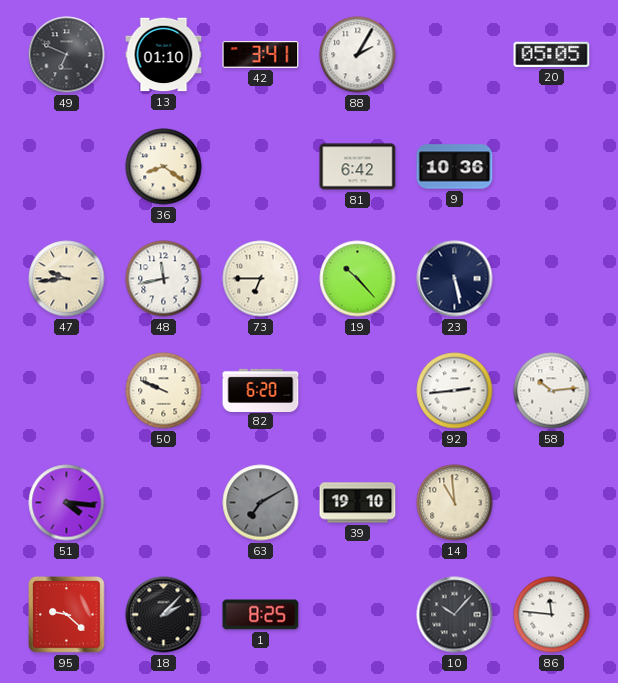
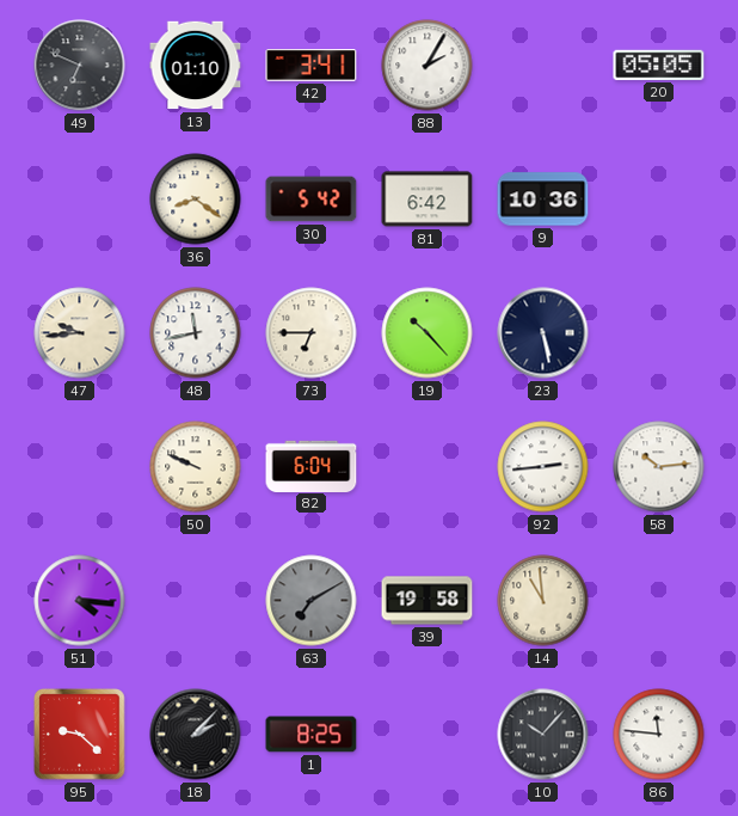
30: none -> 5:42 (312, 200)
82: 6:20 -> 6:04 (312, 466)
39: 19:10 -> 19:58 (428, 601)
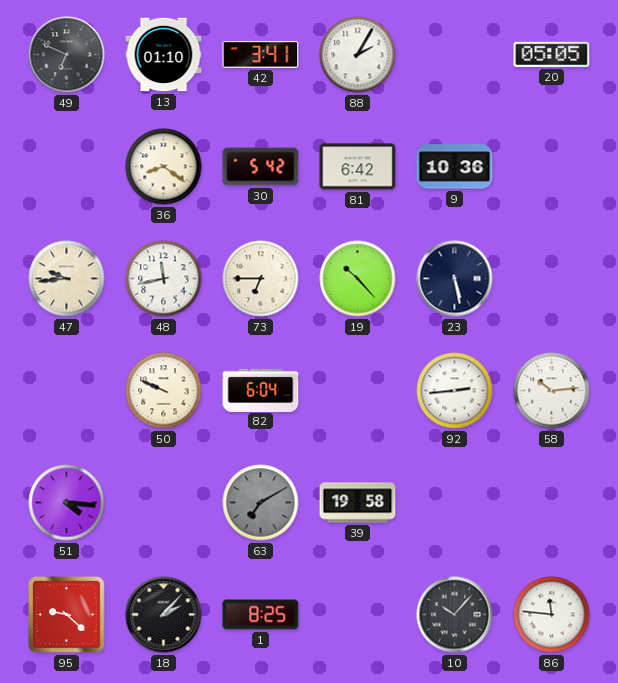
14: 10:59 -> none (543, 601)
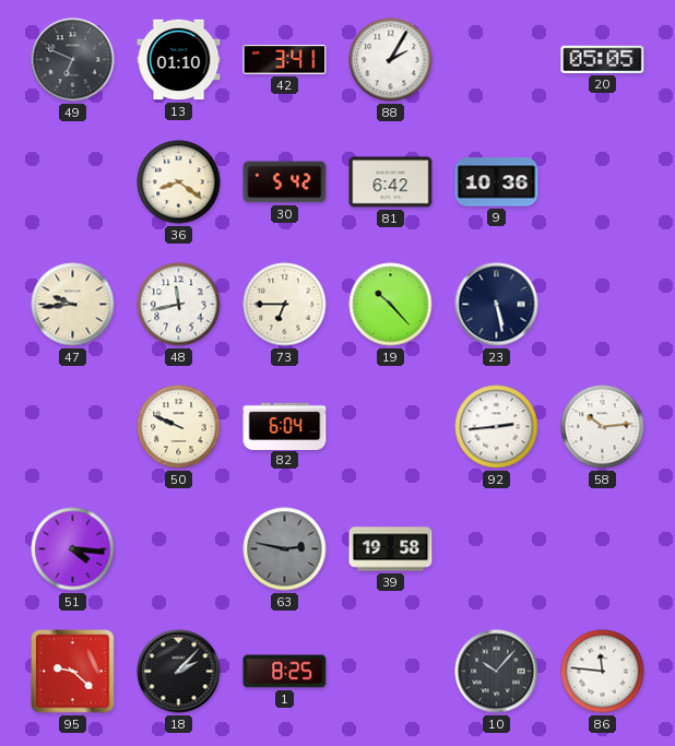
63: 7:10 -> 2:47 (285, 549)
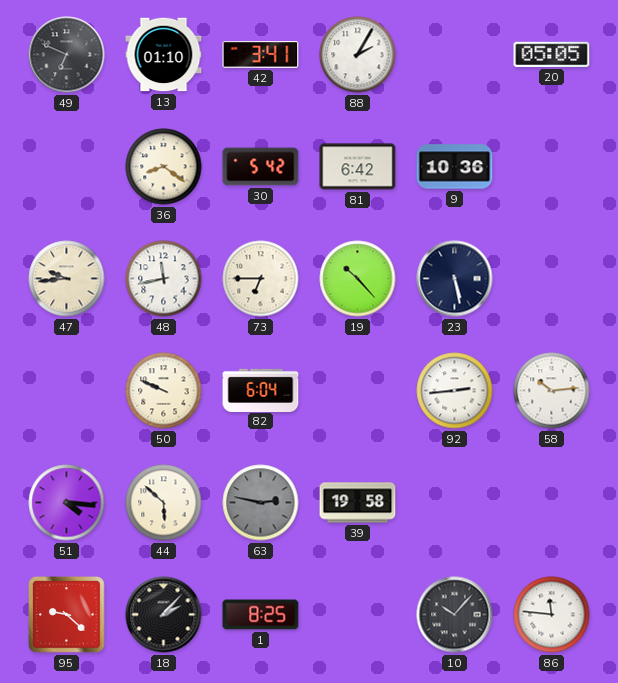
44: none -> 5:52 (164, 503)
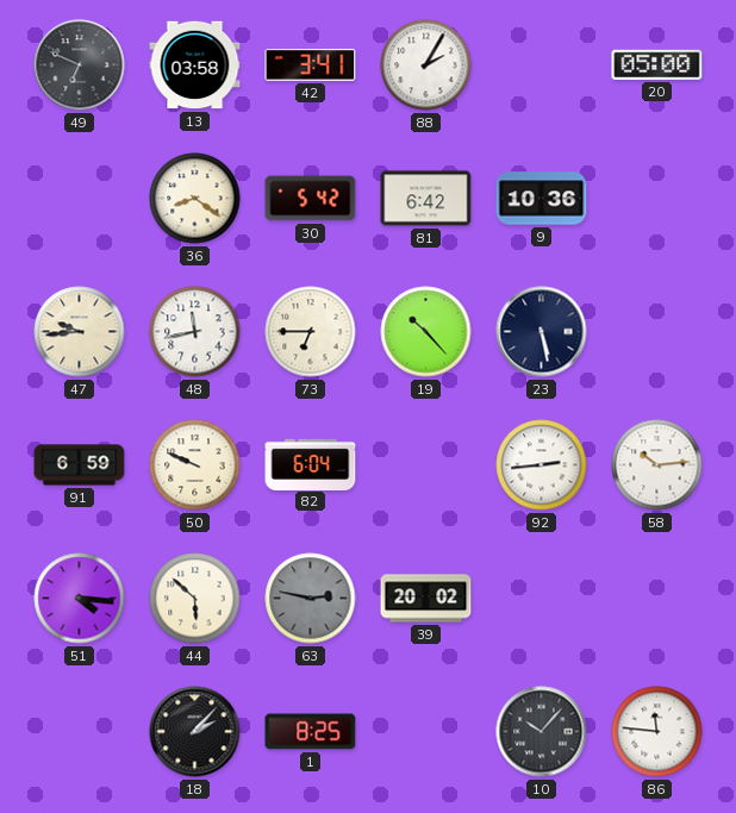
13: 01:10 -> 03:58 (195, 65)
20: 05:05 -> 05:00 (657, 64)
91: none -> 6:59 (80, 465)
39: 19:58 -> 20:02 (426, 599)
95: 9:22 -> none (67, 615)
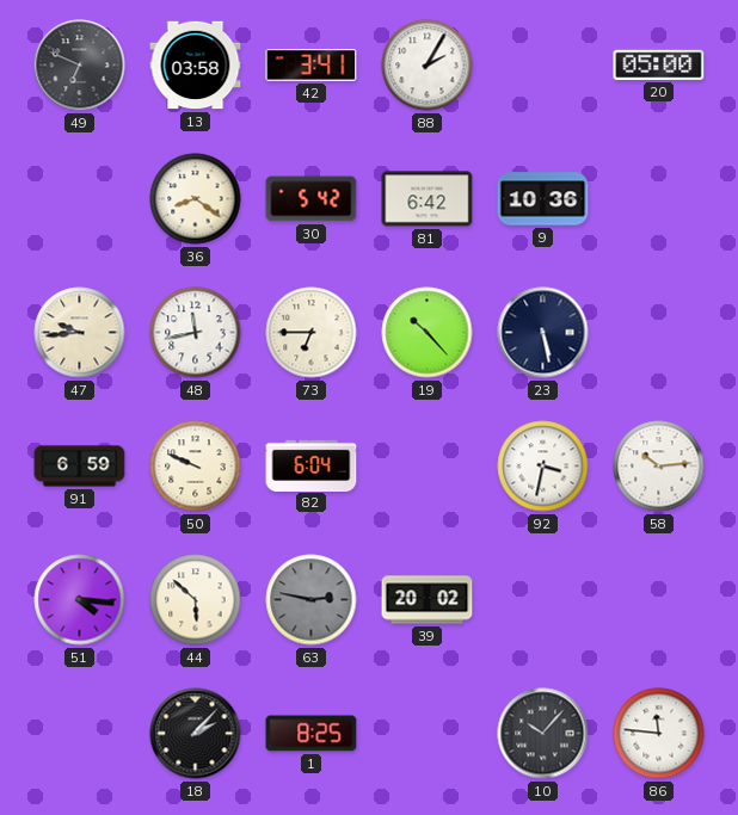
92: 2:44 -> 3:32 (543, 467)
